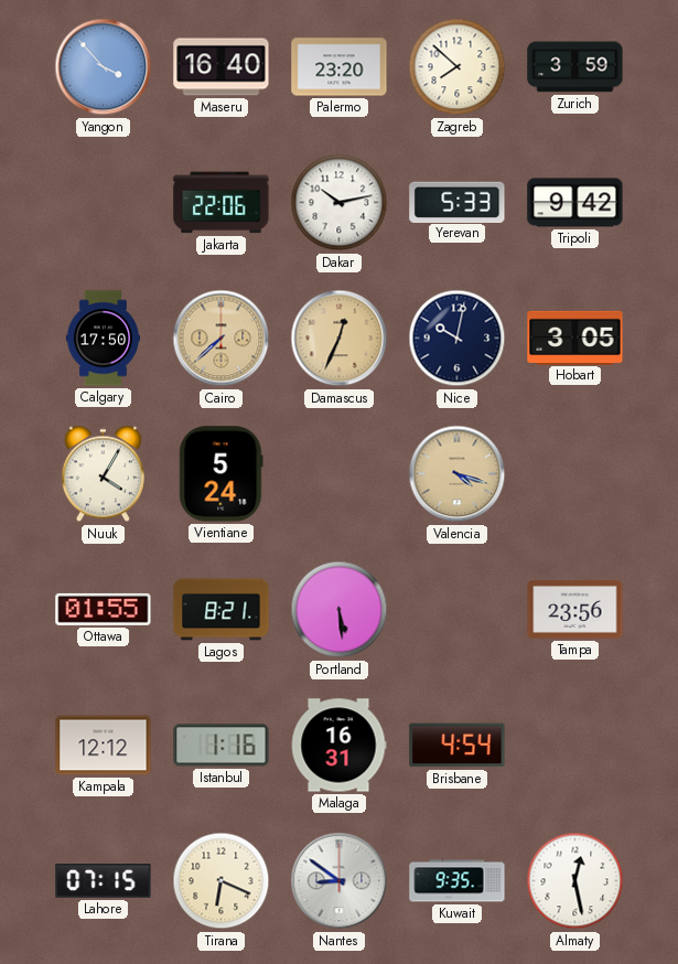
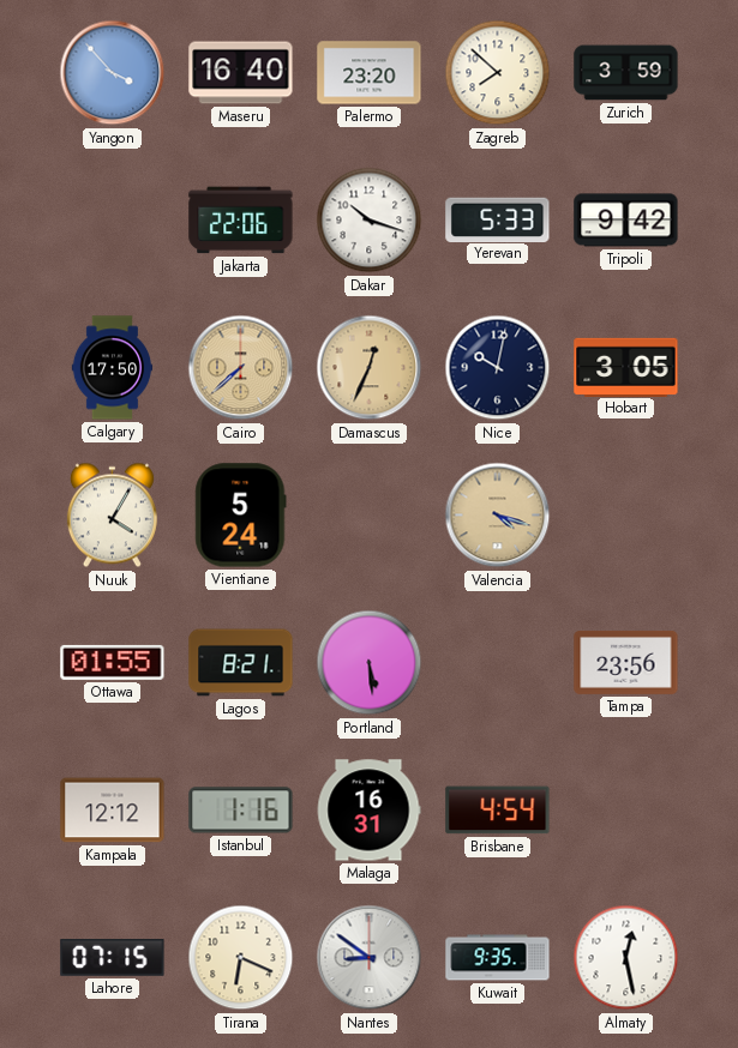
Dakar: 10:13 -> 10:18 (370, 221)
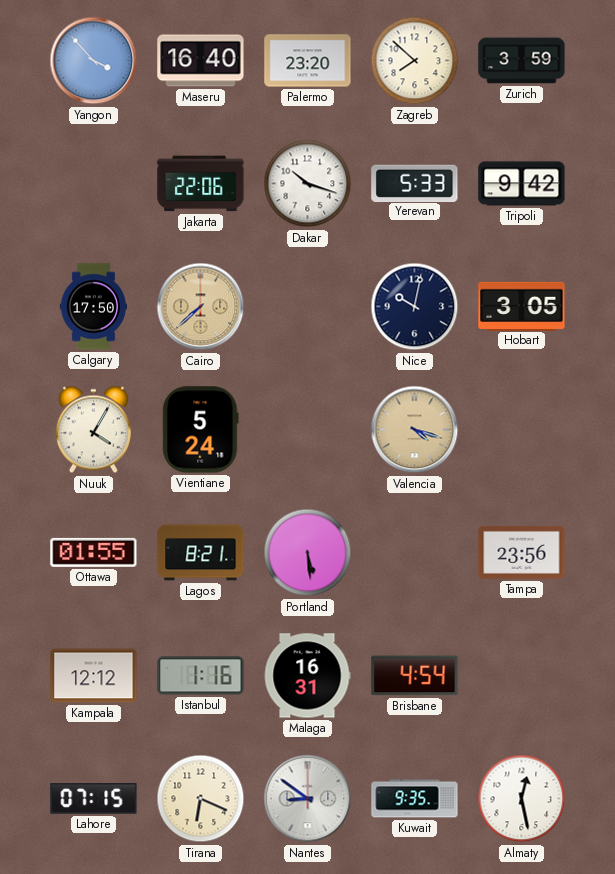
Damascus: 12:34 -> none (370, 368)
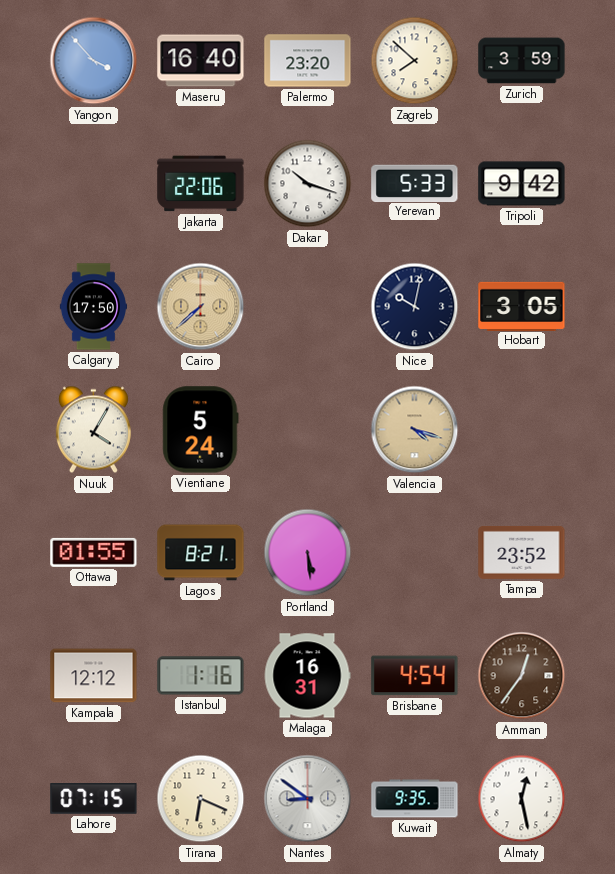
Tampa: 23:56 -> 23:52 (522, 552)
Amman: none -> 12:36 (522, 676)
